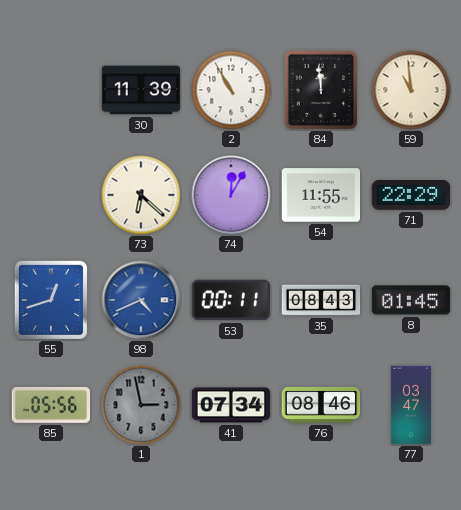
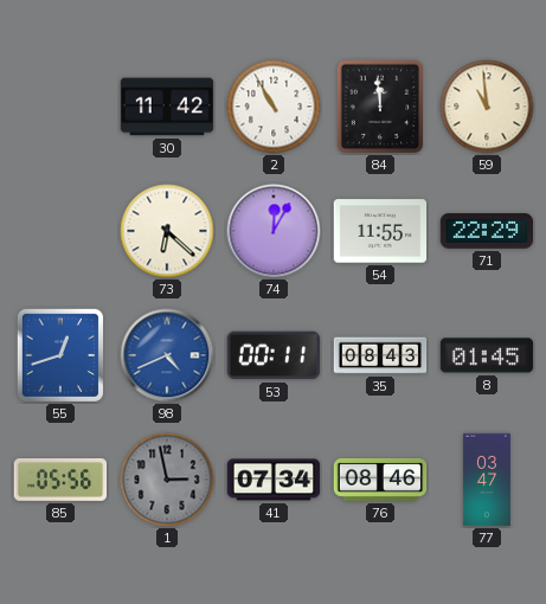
30: 11:39 -> 11:42 (167, 107)
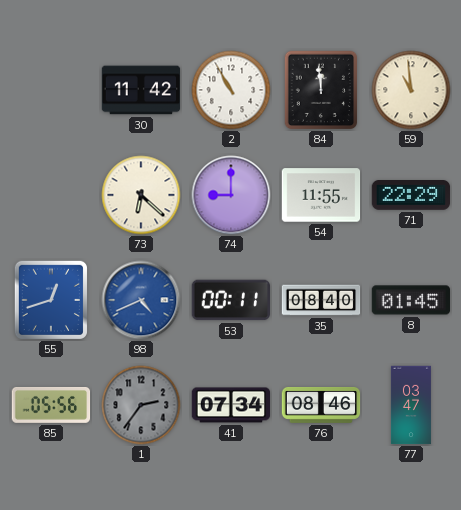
74: 12:05 -> 9:00 (231, 195)
35: 08:43 -> 08:40 (321, 300)
1: 2:58 -> 2:36 (141, 405)
